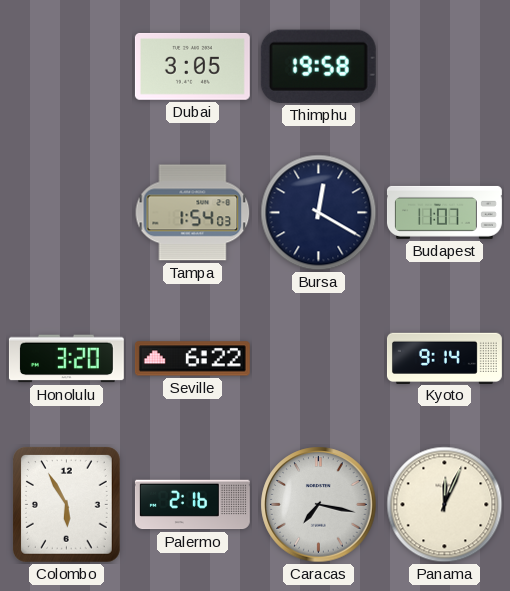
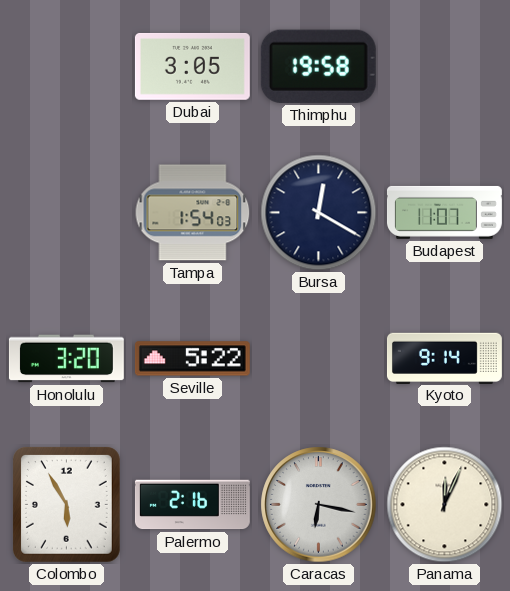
Seville: 6:22 -> 5:22 (192, 359)
Caracas: 7:17 -> 6:17 (319, 505)
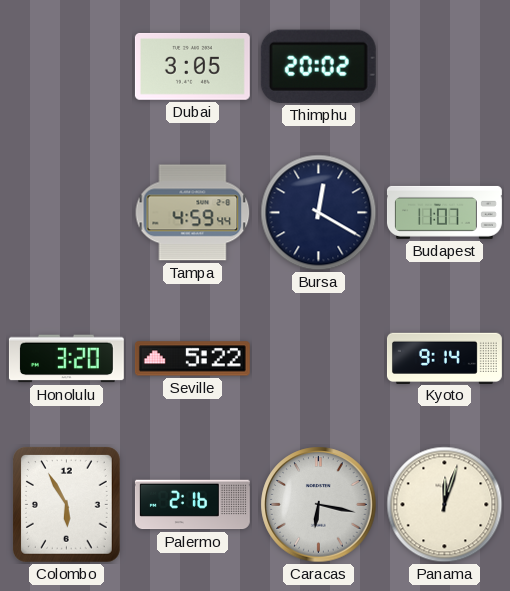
Thimphu: 19:58 -> 20:02 (318, 66)
Tampa: 1:54 -> 4:59 (193, 213)
Panama: 12:04 -> 12:03 (445, 505)
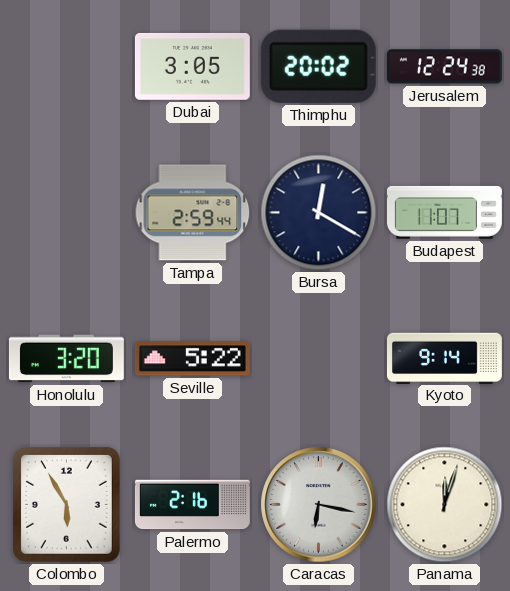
Jerusalem: none -> 12:24 (444, 67)
Tampa: 4:59 -> 2:59 (193, 213)
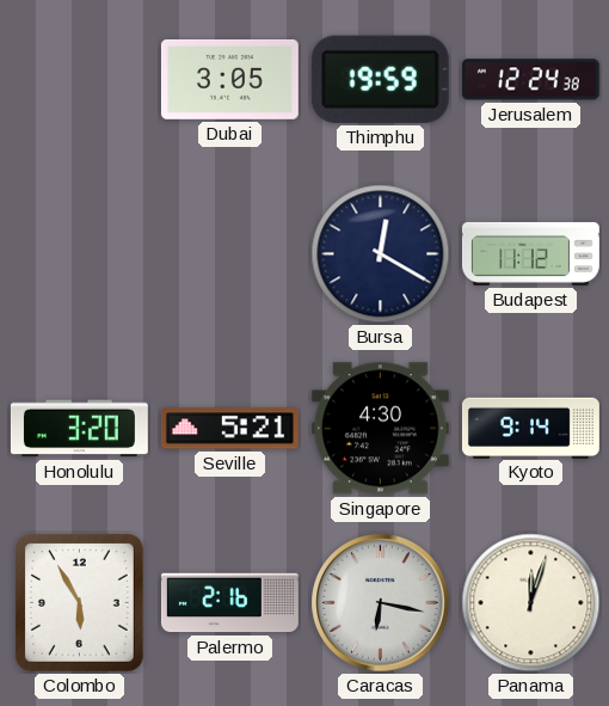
Thimphu: 20:02 -> 19:59 (380, 79)
Tampa: 2:59 -> none (193, 213)
Budapest: 11:07 -> 11:12 (530, 253)
Seville: 5:22 -> 5:21 (229, 429)
Singapore: none -> 4:30 (380, 429)
